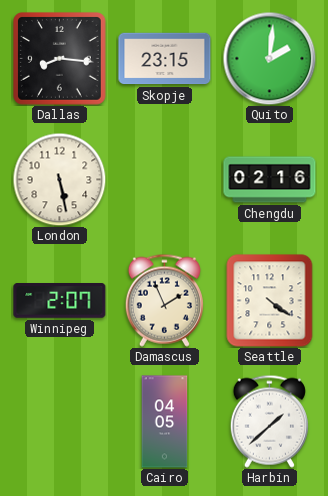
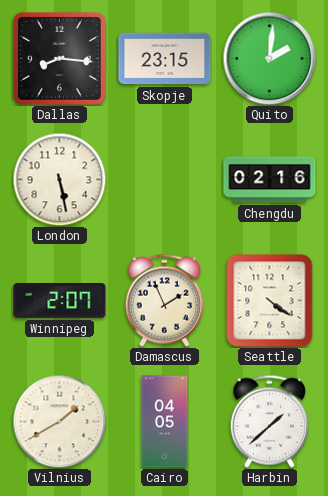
Vilnius: none -> 1:40 (59, 421)
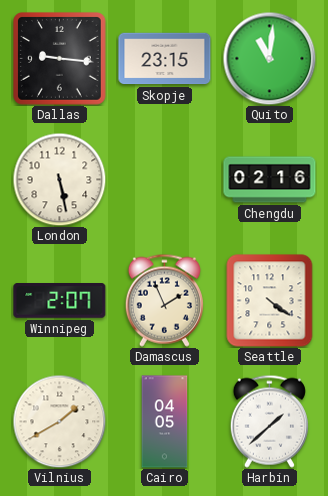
Dallas: 8:16 -> 9:16 (60, 59)
Quito: 2:01 -> 11:01 (269, 58)
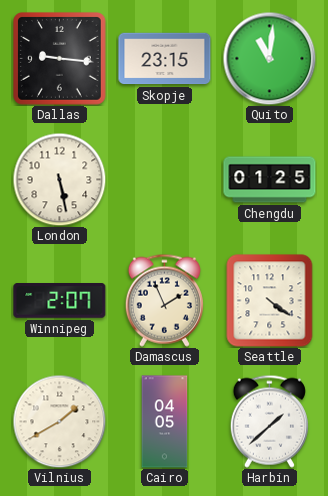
Chengdu: 02:16 -> 01:25 (270, 180)
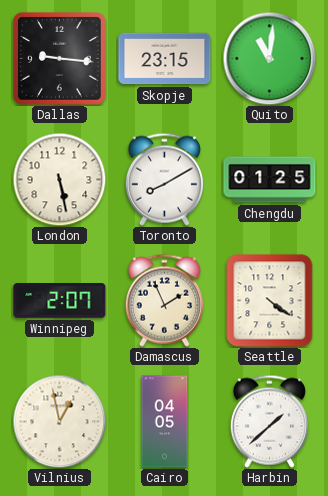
Toronto: none -> 8:10 (164, 179)
Vilnius: 1:40 -> 12:58 (59, 421)
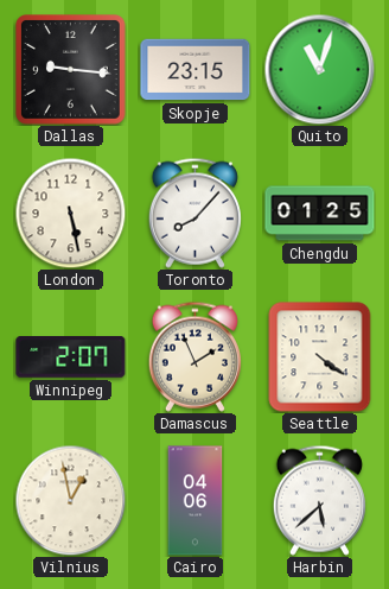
Quito: 11:01 -> 11:03 (319, 69)
Toronto: 8:10 -> 8:07 (194, 213)
Cairo: 04:05 -> 04:06 (196, 501)
Harbin: 1:38 -> 5:38 (319, 500)
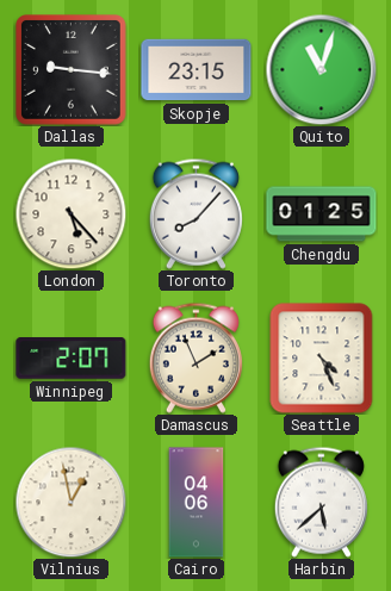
London: 5:28 -> 5:23 (70, 213)
Seattle: 4:21 -> 4:26 (322, 359)
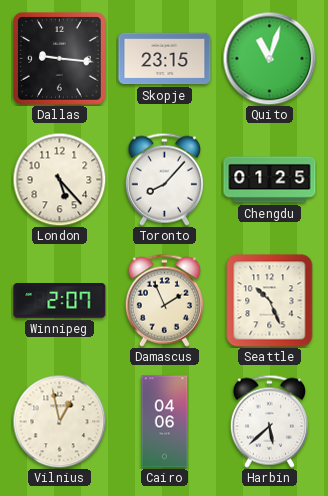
Seattle: 4:26 -> 10:26 (270, 301)
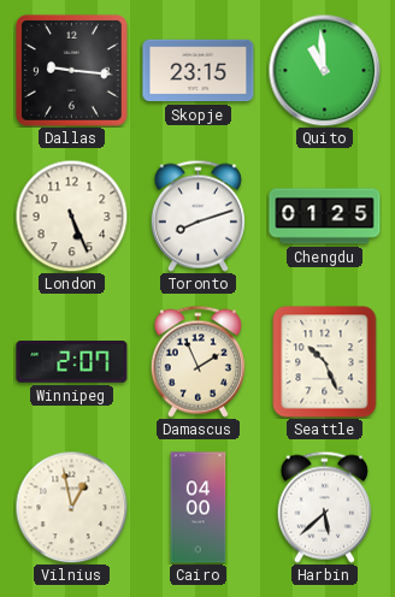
Quito: 11:03 -> 10:59 (324, 70)
London: 5:23 -> 5:26 (71, 215)
Toronto: 8:07 -> 8:12 (197, 215)
Cairo: 04:06 -> 04:00 (199, 508)
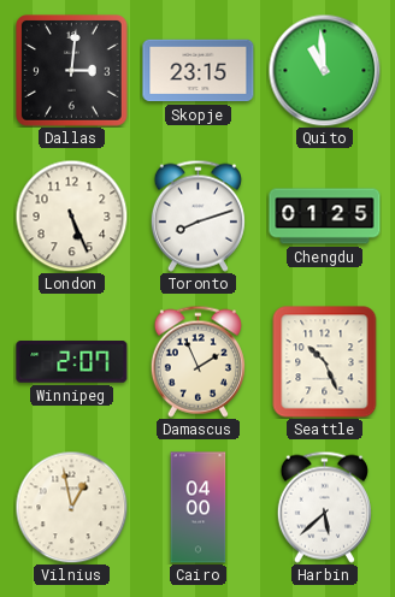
Dallas: 9:16 -> 3:01 (72, 71)
